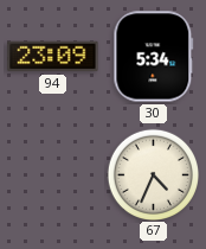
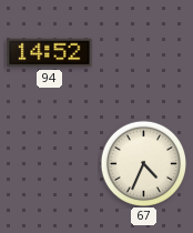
94: 23:09 -> 14:52 (50, 53)
30: 5:34 -> none (154, 57)
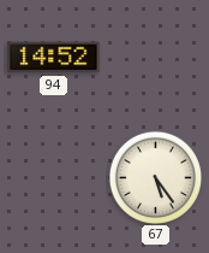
67: 4:34 -> 5:24 (155, 177)
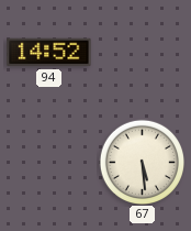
67: 5:24 -> 5:29 (142, 162)
